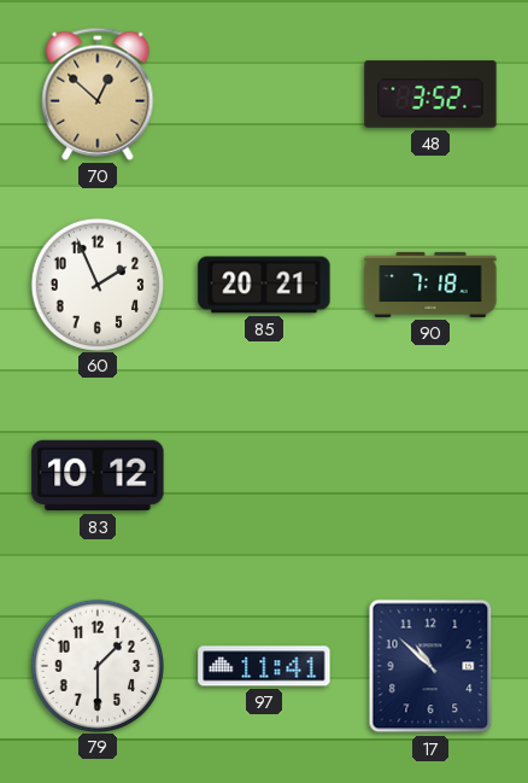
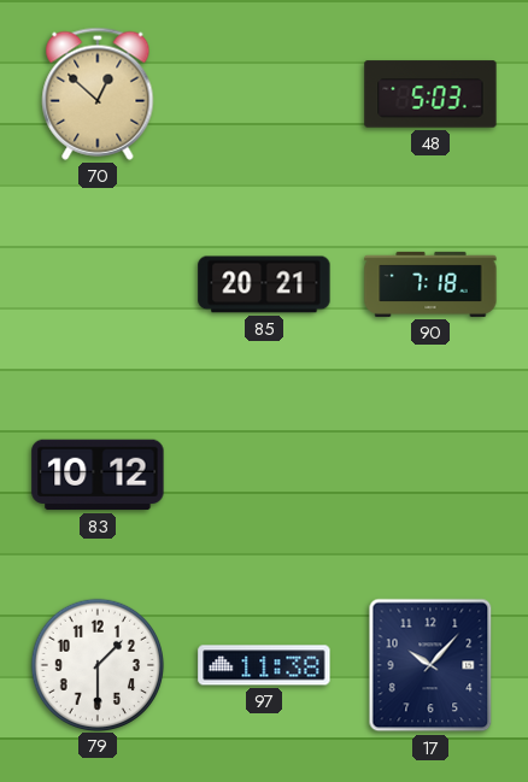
48: 3:52 -> 5:03 (430, 94)
60: 1:56 -> none (96, 284)
97: 11:41 -> 11:38 (264, 665)
17: 10:52 -> 10:07 (430, 665)
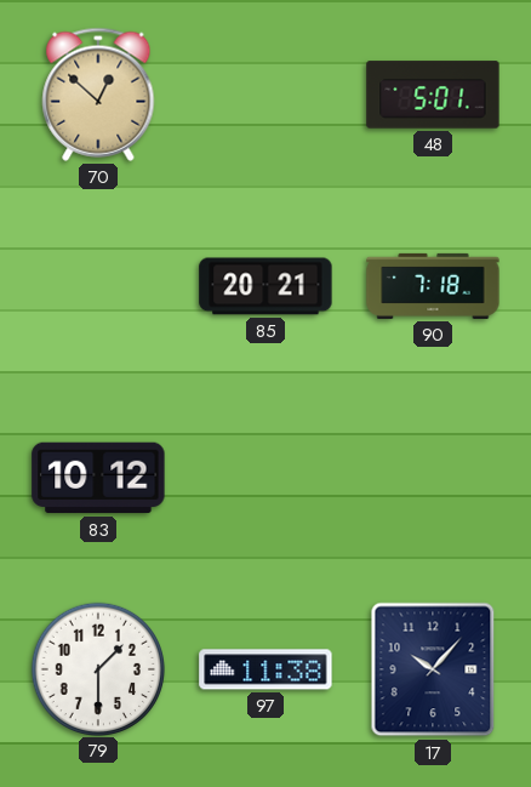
48: 5:03 -> 5:01 (433, 95)
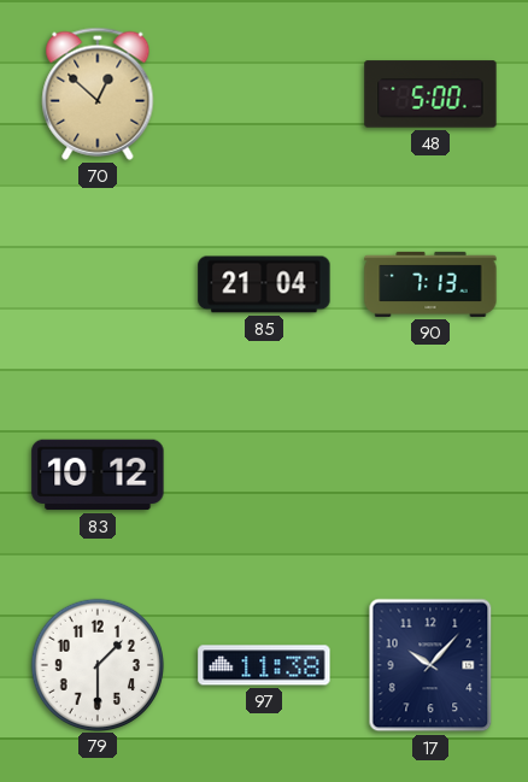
48: 5:01 -> 5:00 (430, 94)
85: 20:21 -> 21:04 (264, 284)
90: 7:18 -> 7:13 (430, 284)
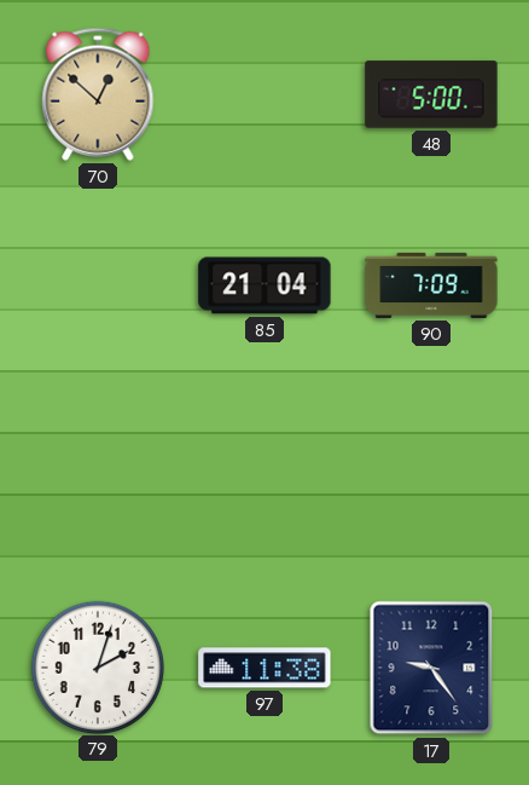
90: 7:13 -> 7:09 (431, 285)
83: 10:12 -> none (98, 475)
79: 1:30 -> 2:03 (97, 666)
17: 10:07 -> 9:24 (431, 668)
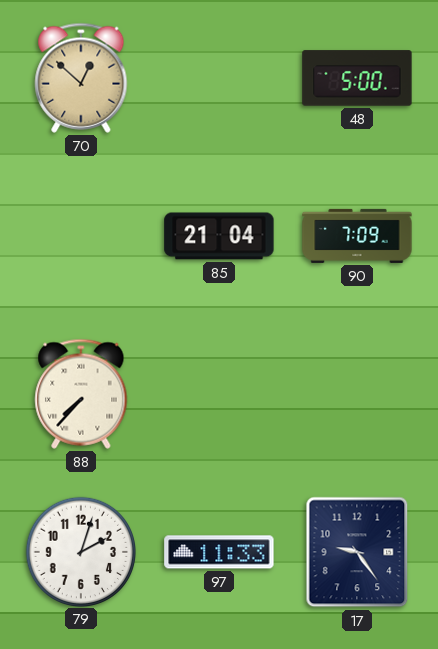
88: none -> 7:37 (81, 394)
97: 11:38 -> 11:33 (219, 552)
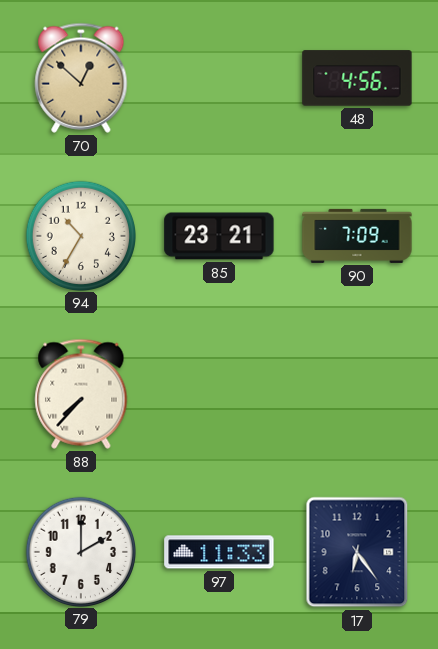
48: 5:00 -> 4:56 (357, 78)
94: none -> 10:35 (80, 235)
85: 21:04 -> 23:21 (219, 236)
79: 2:03 -> 2:00 (80, 551)
17: 9:24 -> 6:24 (357, 552)
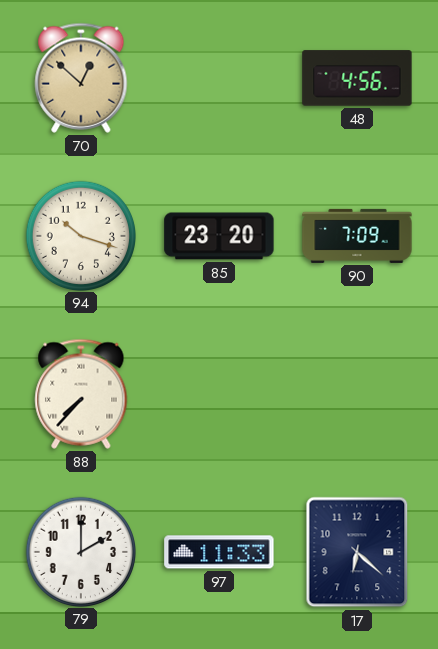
94: 10:35 -> 10:18 (80, 235)
85: 23:21 -> 23:20 (219, 236)
17: 6:24 -> 6:22 (357, 552)
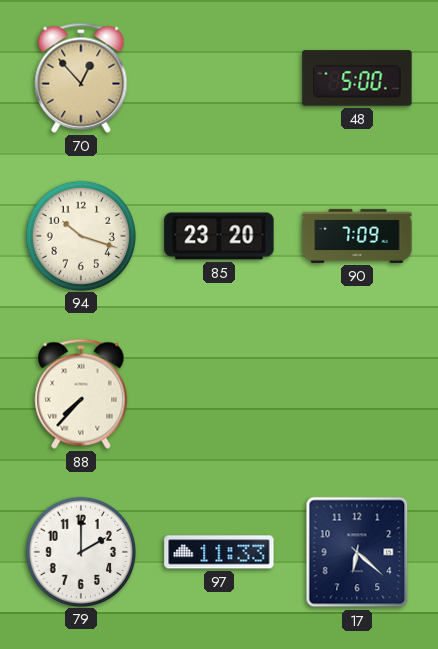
70: 12:52 -> 12:53 (81, 78)
48: 4:56 -> 5:00 (357, 78)
